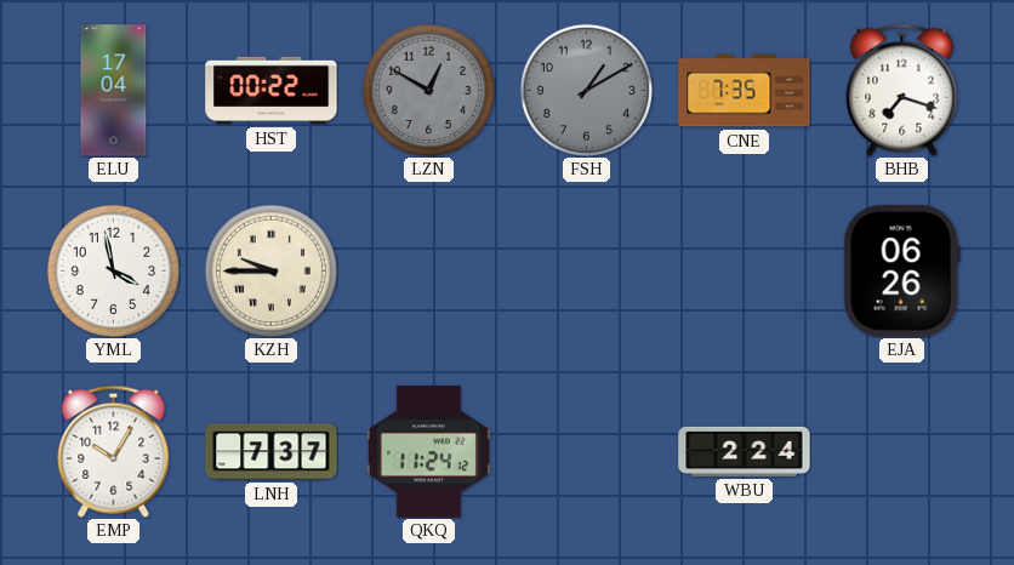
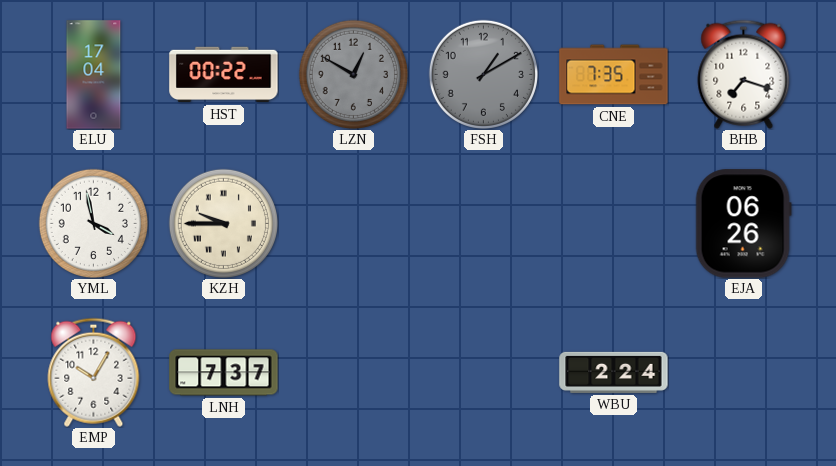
QKQ: 11:24 -> none (428, 452)
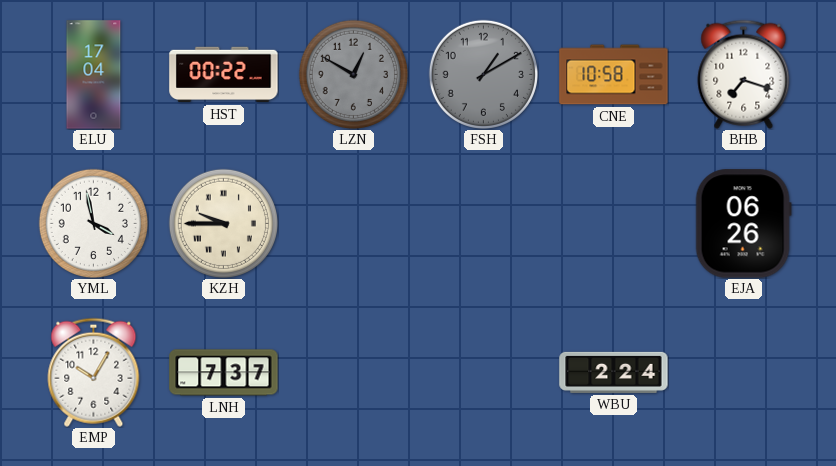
CNE: 7:35 -> 10:58 (614, 75)
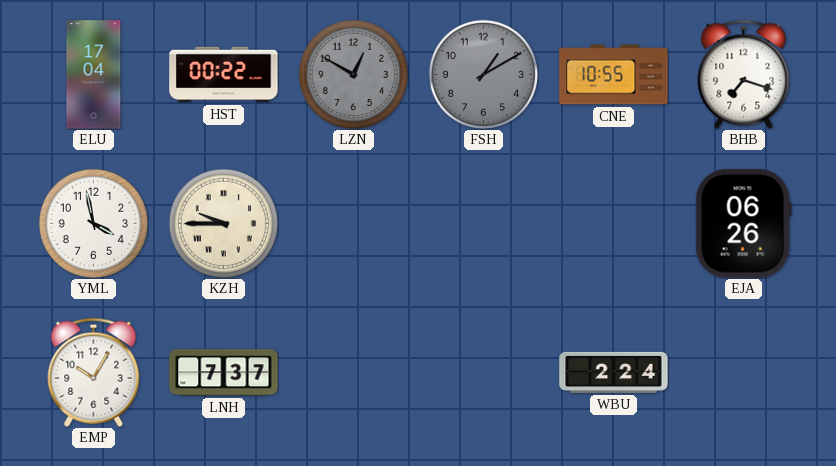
CNE: 10:58 -> 10:55 (614, 75)
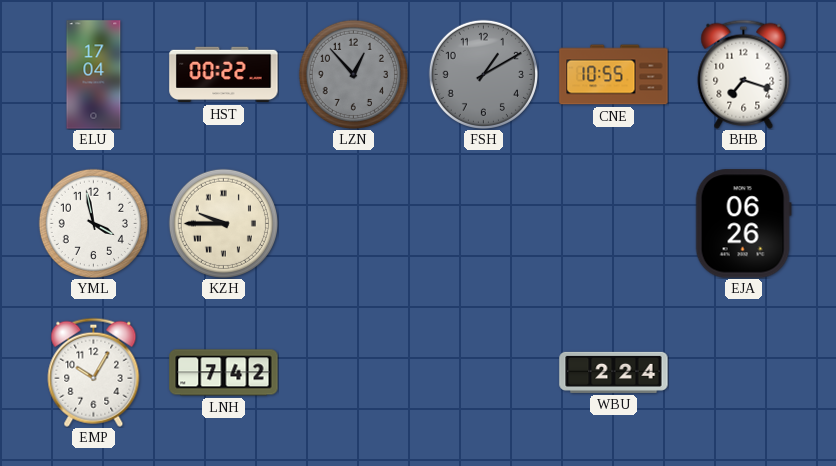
LZN: 12:50 -> 12:53 (353, 74)
LNH: 7:37 -> 7:42 (224, 373)
